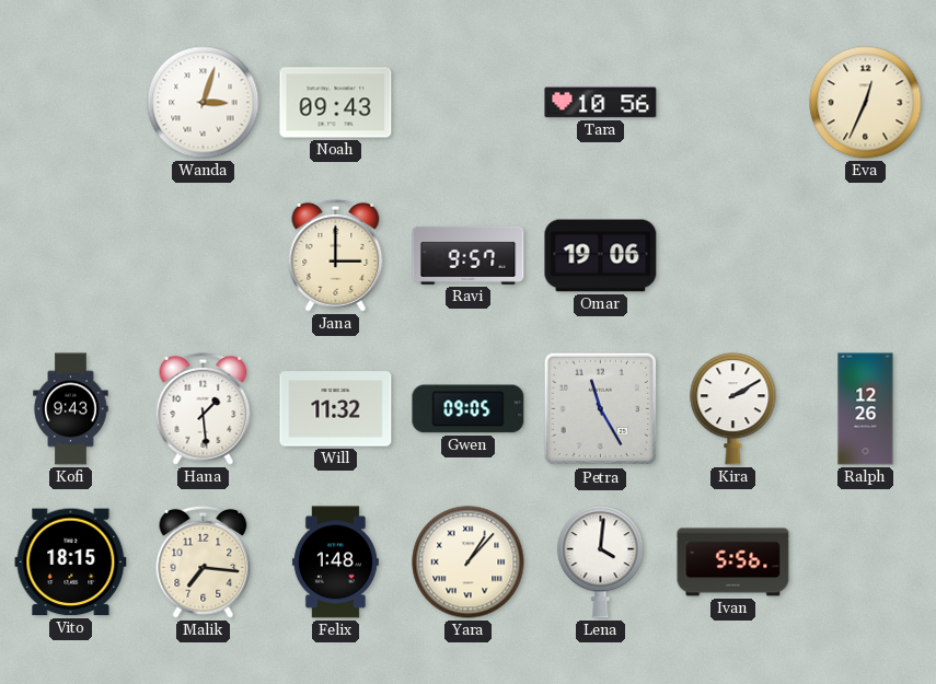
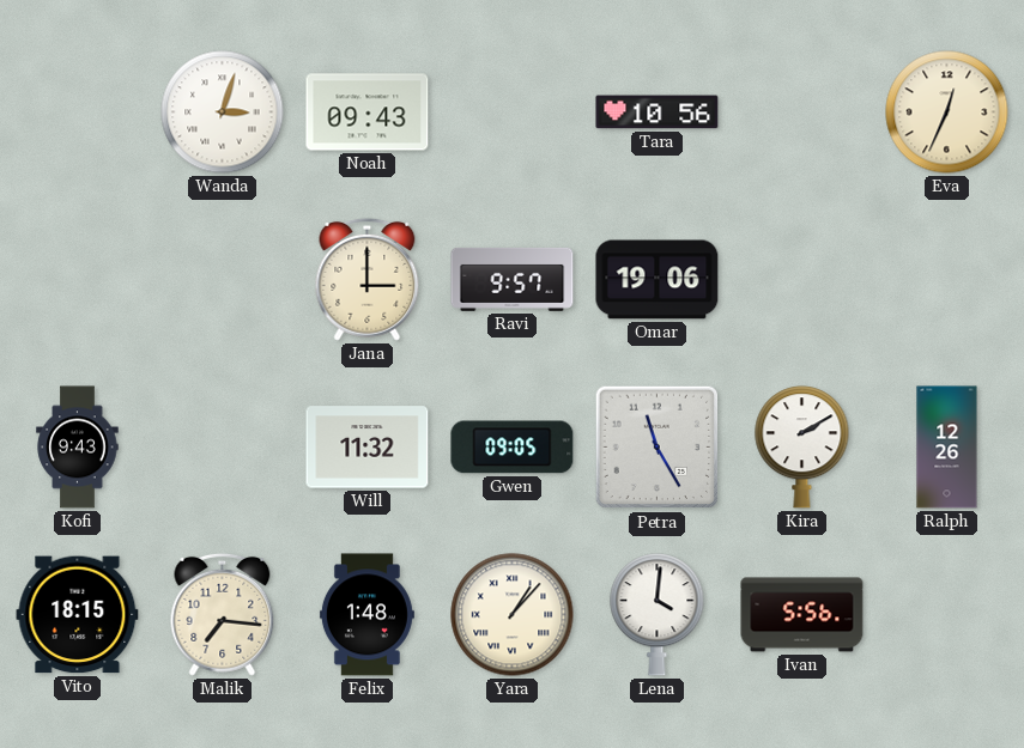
Hana: 1:29 -> none (204, 408)
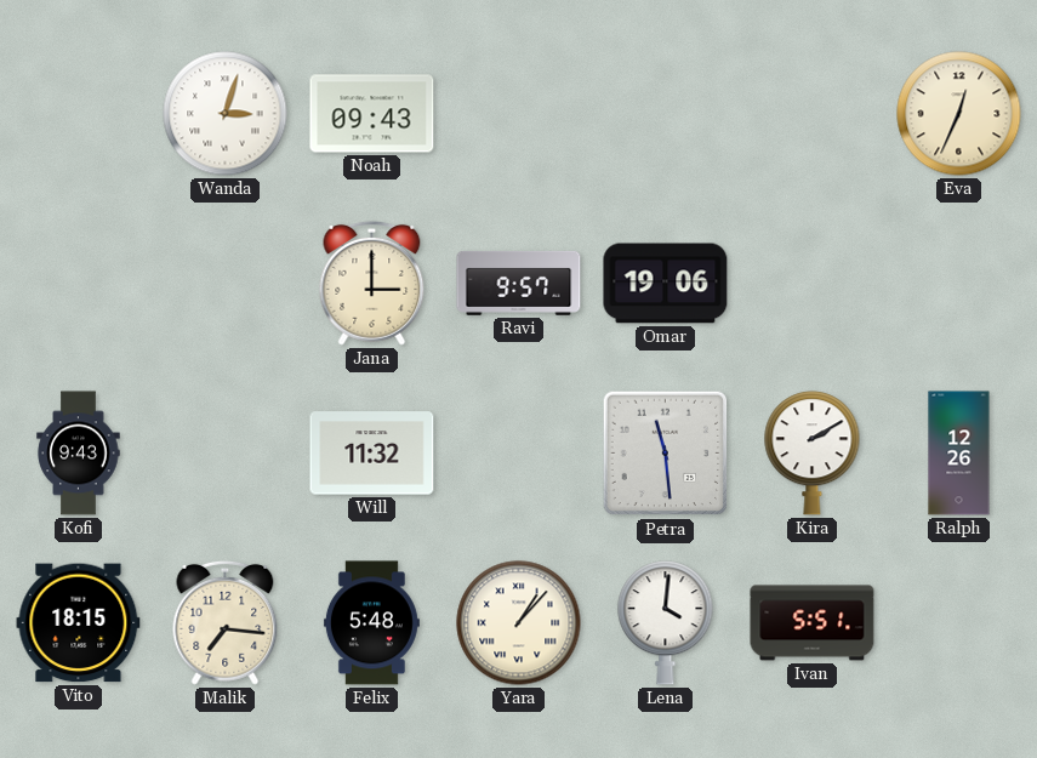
Tara: 10:56 -> none (658, 112)
Gwen: 09:05 -> none (513, 448)
Petra: 11:25 -> 11:29 (666, 454)
Felix: 1:48 -> 5:48 (371, 623)
Ivan: 5:56 -> 5:51 (813, 623)
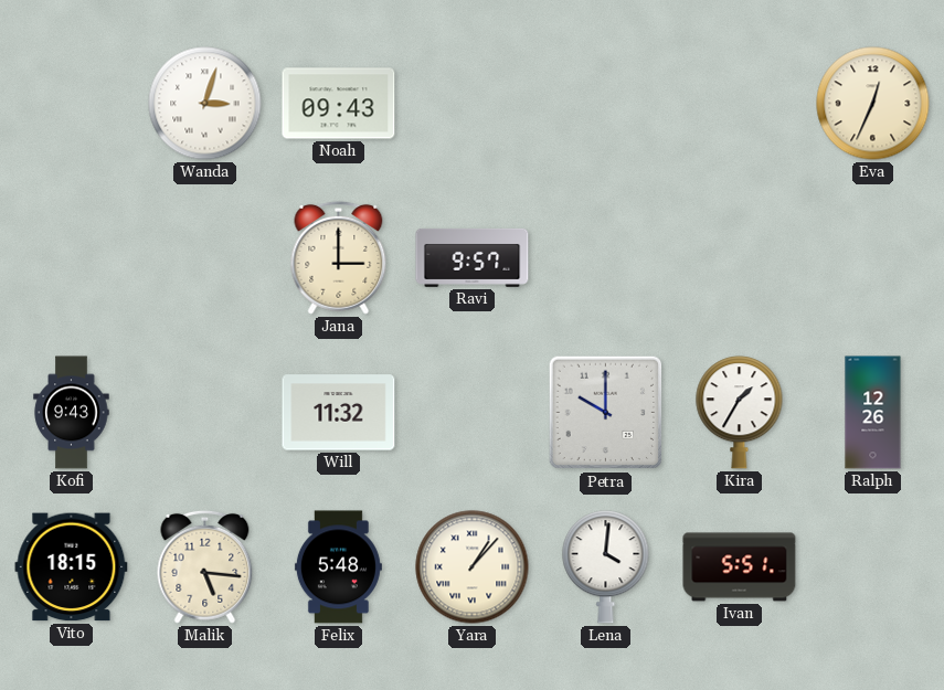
Omar: 19:06 -> none (666, 284)
Petra: 11:29 -> 10:00 (606, 413)
Kira: 2:10 -> 1:35 (740, 413)
Malik: 7:16 -> 5:16 (205, 566)
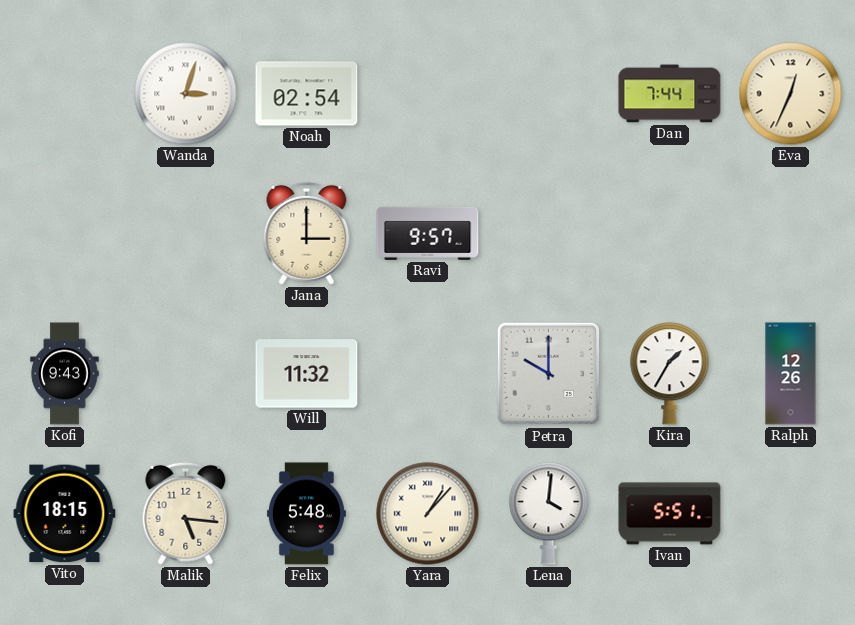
Noah: 09:43 -> 02:54 (307, 94)
Dan: none -> 7:44 (670, 94)
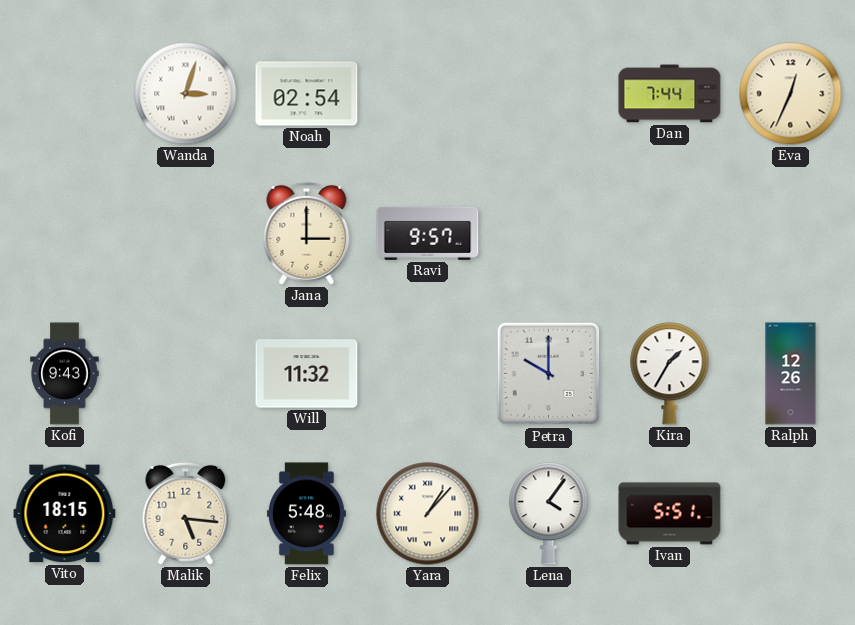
Lena: 4:01 -> 4:06 (549, 514)
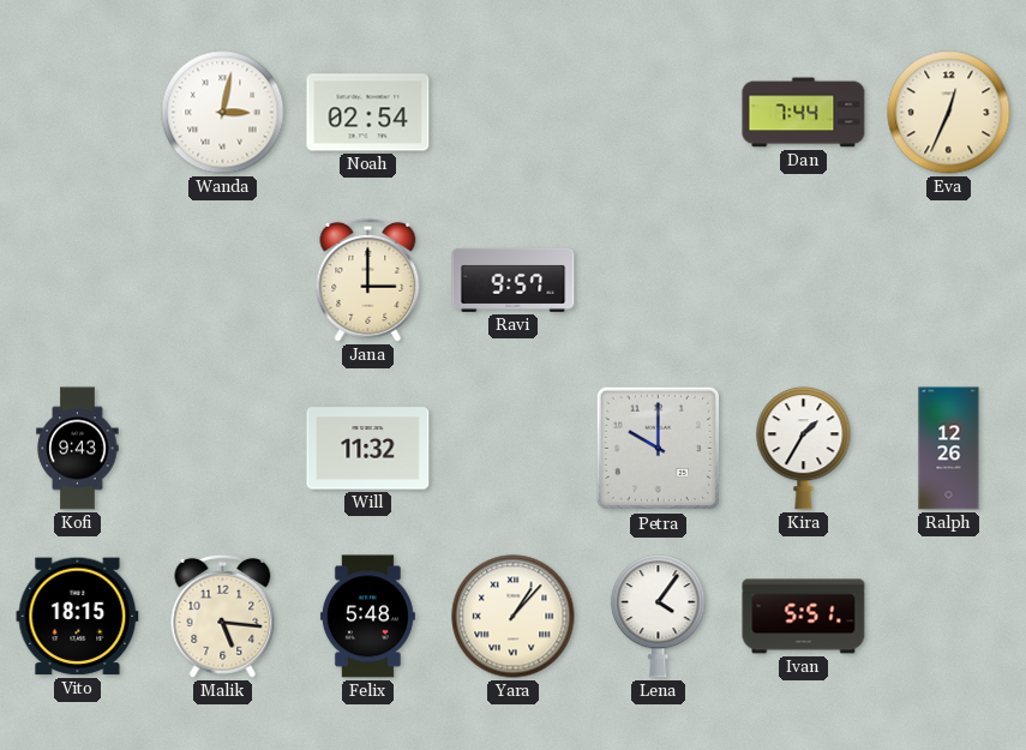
Wanda: 3:03 -> 3:02 (223, 113)
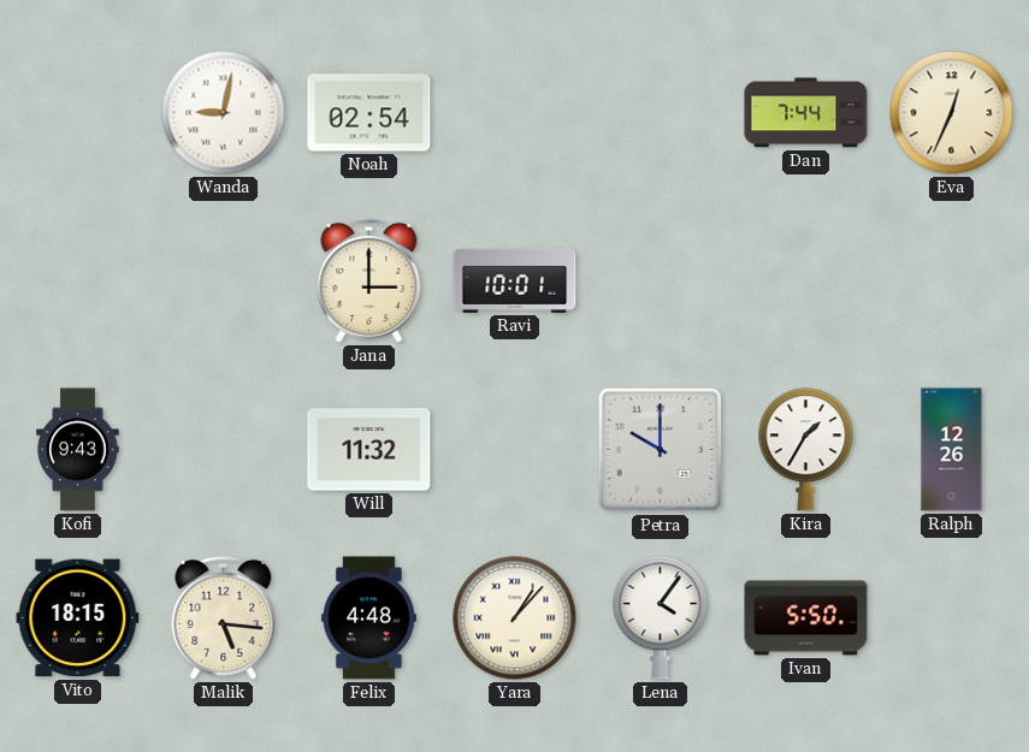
Wanda: 3:02 -> 9:02 (224, 113)
Ravi: 9:57 -> 10:01 (515, 280)
Felix: 5:48 -> 4:48 (368, 618)
Ivan: 5:51 -> 5:50 (806, 618)
